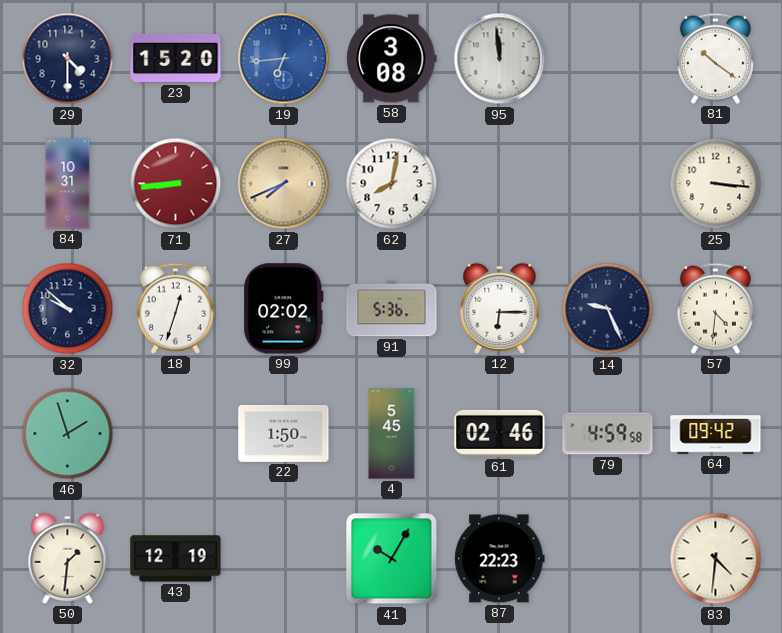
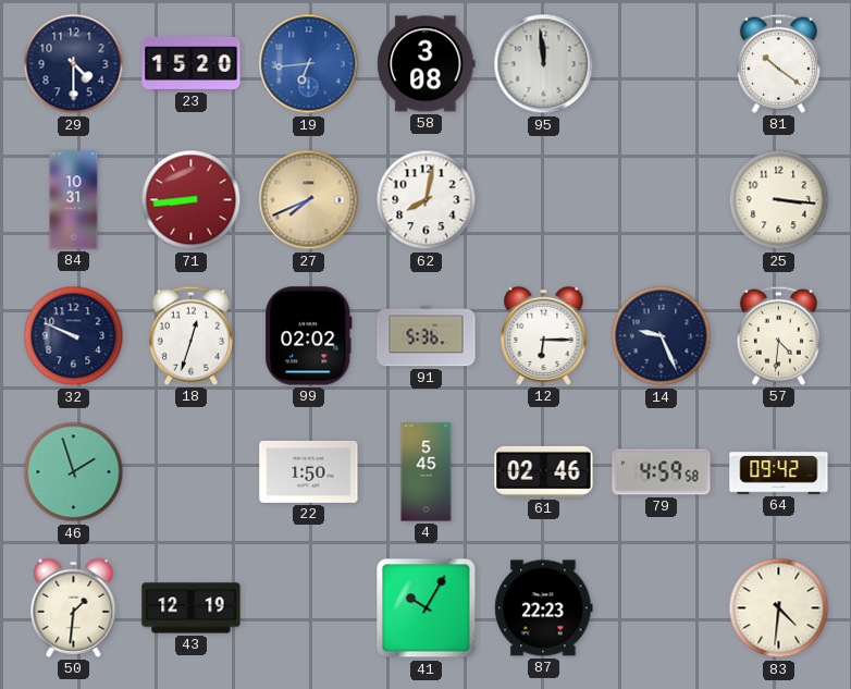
32: 9:52 -> 9:49 (74, 336)
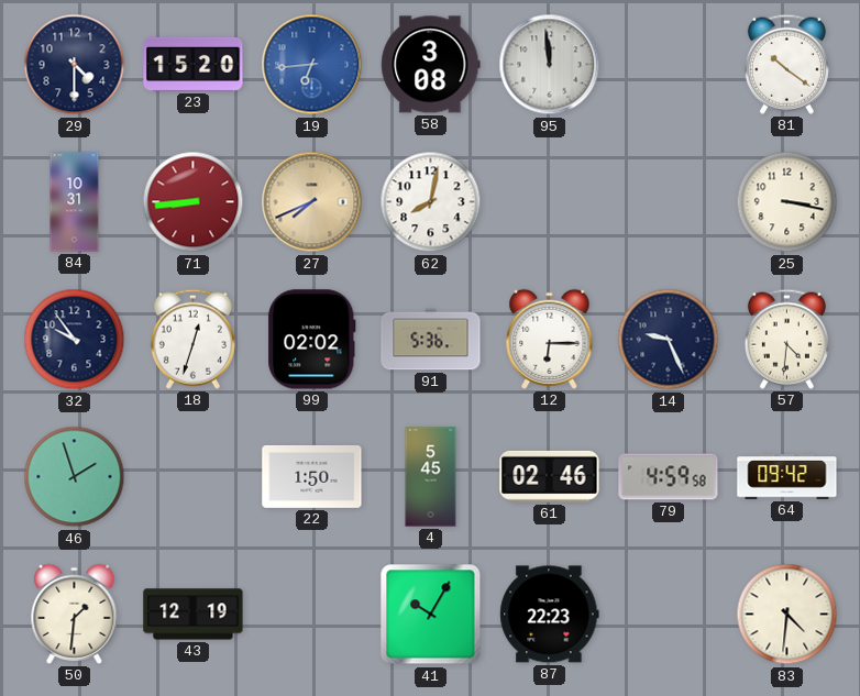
25: 3:16 -> 3:17 (787, 202)
32: 9:49 -> 9:54 (75, 340)
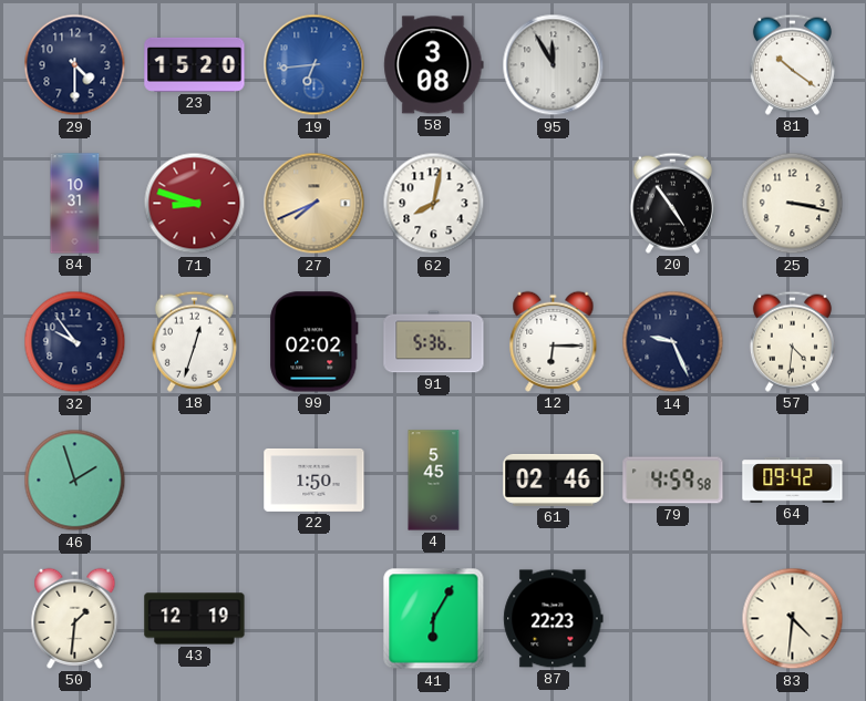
95: 11:59 -> 11:55 (554, 65)
71: 8:44 -> 8:48 (195, 204)
20: none -> 4:54 (672, 203)
41: 10:05 -> 6:05 (434, 619)
